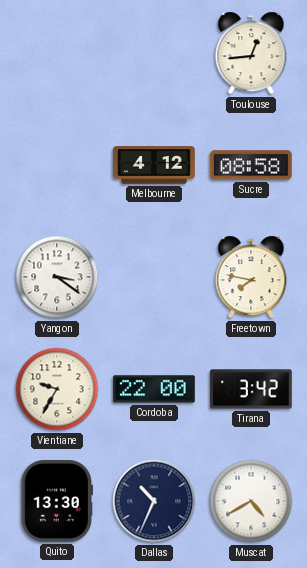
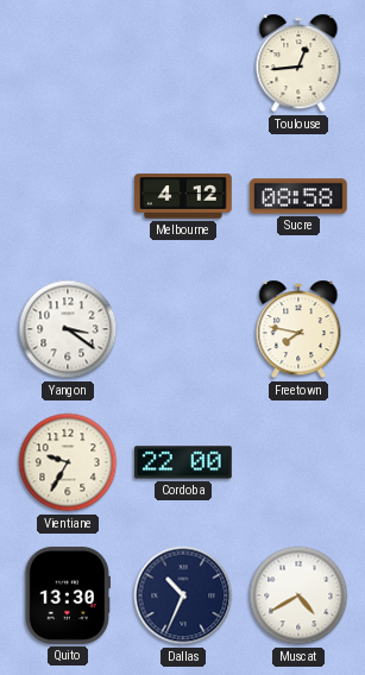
Tirana: 3:42 -> none (252, 389)
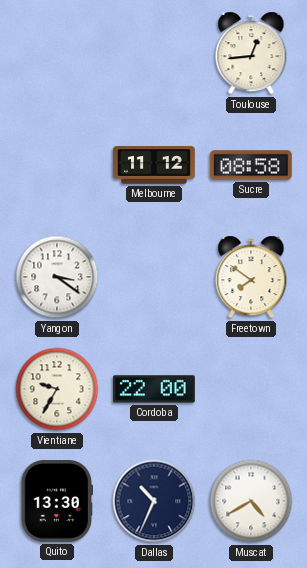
Melbourne: 4:12 -> 11:12 (154, 165)
Freetown: 7:47 -> 7:51 (251, 277)
